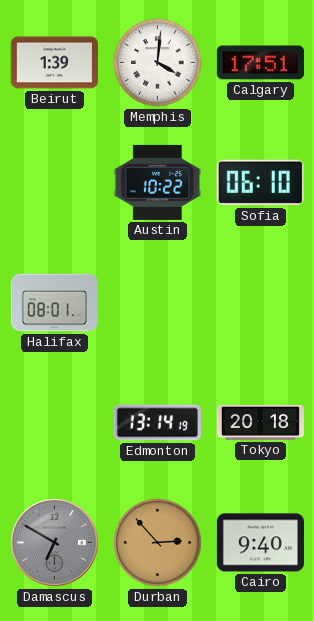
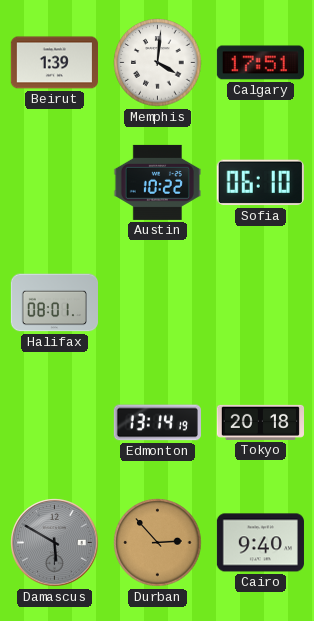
Damascus: 6:50 -> 5:50 (55, 543)
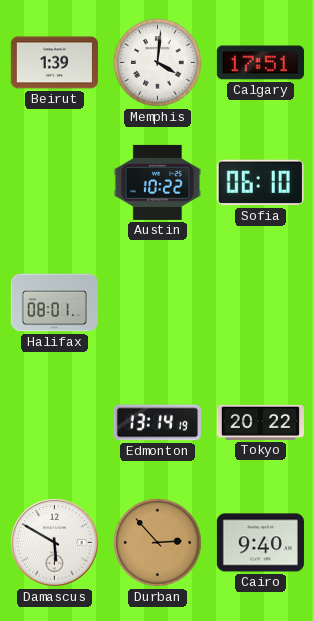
Tokyo: 20:18 -> 20:22 (260, 422)
Damascus dial: grey -> white (55, 543)
